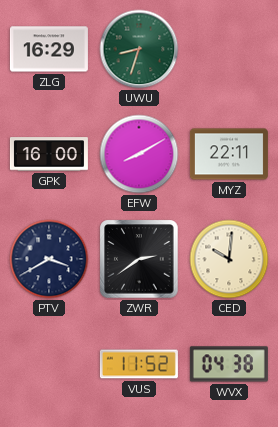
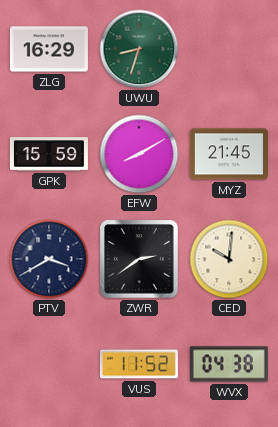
GPK: 16:00 -> 15:59 (49, 154)
MYZ: 22:11 -> 21:45 (229, 154)
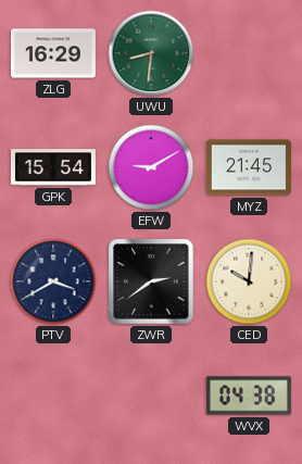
UWU: 8:33 -> 8:31 (151, 53)
GPK: 15:59 -> 15:54 (53, 167)
EFW: 8:10 -> 9:10 (151, 167)
VUS: 11:52 -> none (139, 364)
